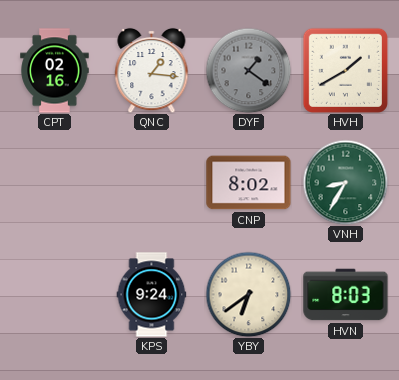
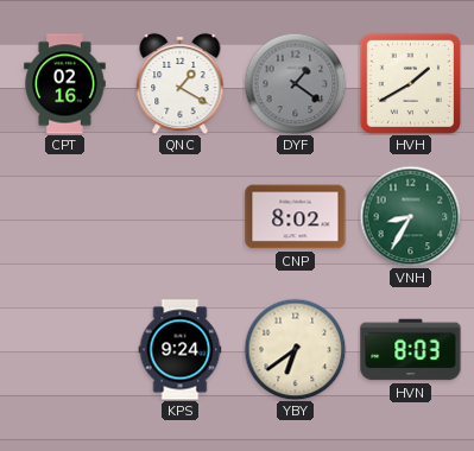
QNC: 1:16 -> 1:20 (181, 83)
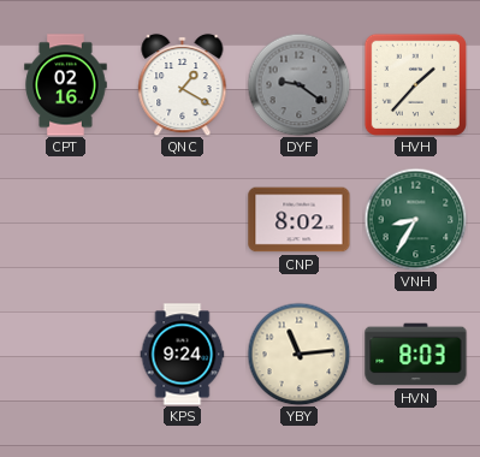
DYF: 1:21 -> 9:21 (298, 84)
HVH: 1:40 -> 1:37 (415, 84)
YBY: 6:39 -> 11:14 (298, 354)
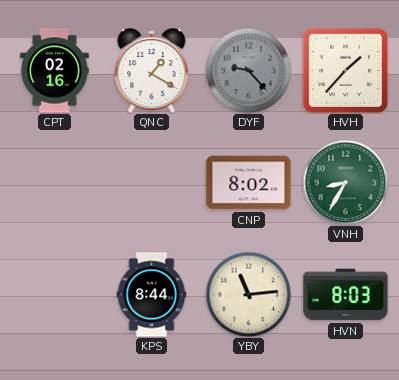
DYF: 9:21 -> 9:23 (248, 70)
KPS: 9:24 -> 8:44 (152, 295)
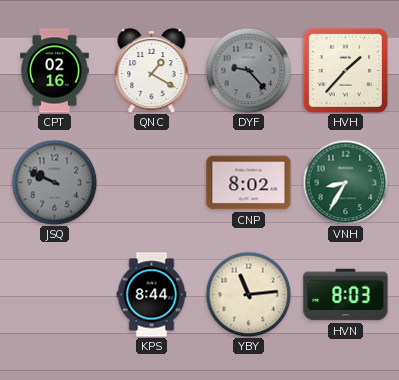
JSQ: none -> 9:49 (54, 182)
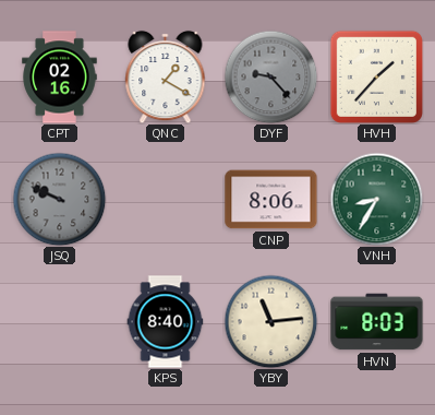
CNP: 8:02 -> 8:06 (271, 200)
KPS: 8:44 -> 8:40 (166, 322)
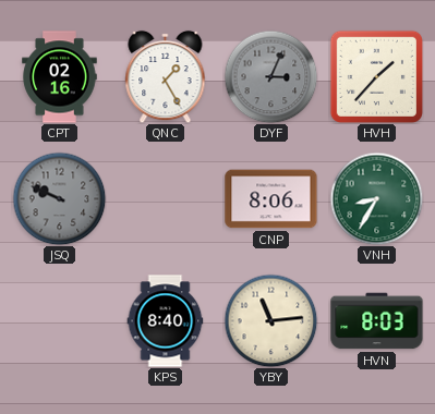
QNC: 1:20 -> 1:25 (166, 76)
DYF: 9:23 -> 3:04 (270, 76)
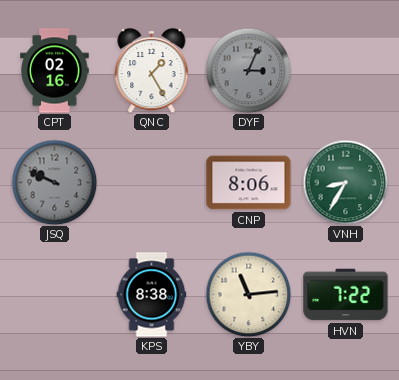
HVH: 1:37 -> none (376, 76)
KPS: 8:40 -> 8:38 (152, 295)
HVN: 8:03 -> 7:22 (346, 295)
